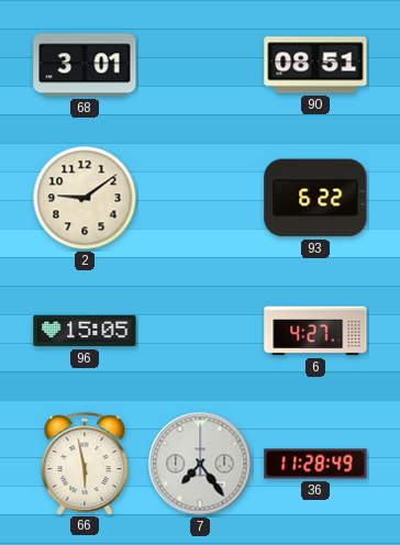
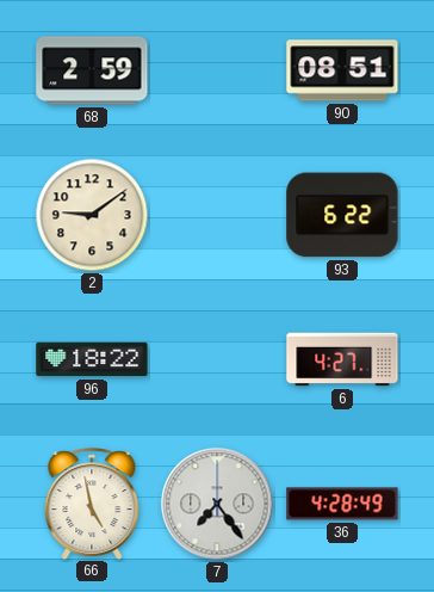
68: 3:01 -> 2:59 (92, 70)
96: 15:05 -> 18:22 (92, 359)
66: 5:58 -> 4:58 (92, 504)
36: 11:28 -> 4:28 (342, 504)
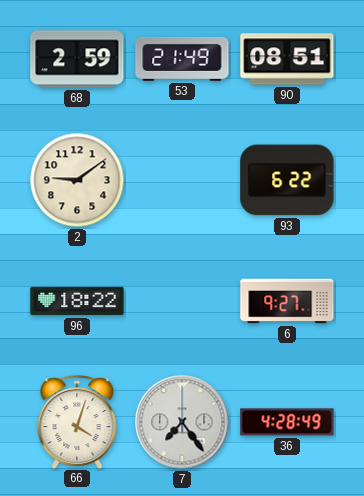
53: none -> 21:49 (182, 59)
6: 4:27 -> 9:27 (287, 301)
66: 4:58 -> 4:03 (77, 422)
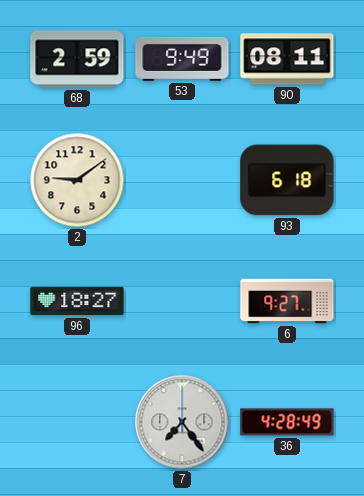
53: 21:49 -> 9:49 (182, 59)
90: 08:51 -> 08:11 (287, 59)
93: 6:22 -> 6:18 (287, 180)
96: 18:22 -> 18:27 (77, 301)
66: 4:03 -> none (77, 422)
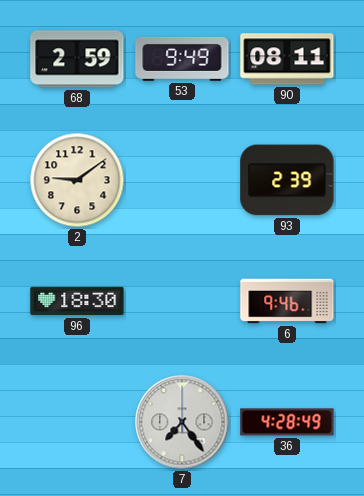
93: 6:18 -> 2:39 (287, 180)
96: 18:27 -> 18:30 (77, 301)
6: 9:27 -> 9:46 (287, 301)
